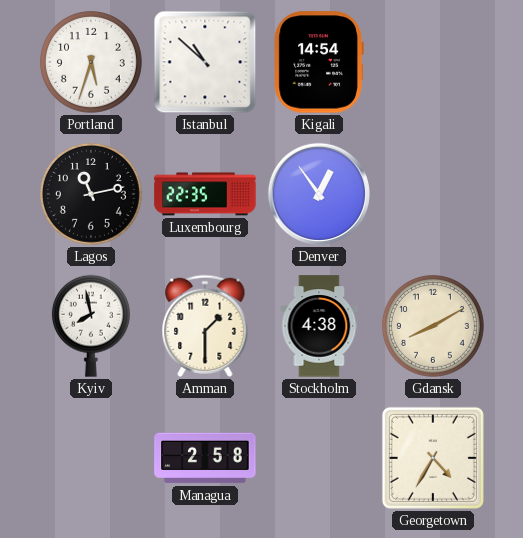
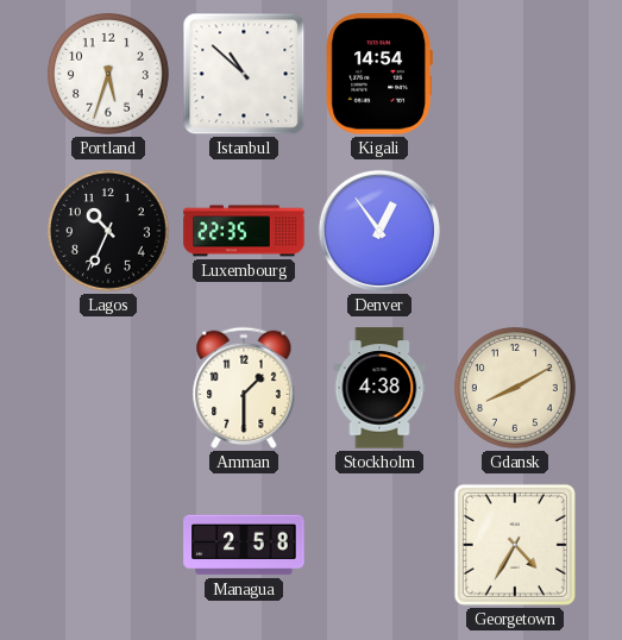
Lagos: 11:13 -> 10:34 (108, 231)
Kyiv: 7:58 -> none (91, 326)
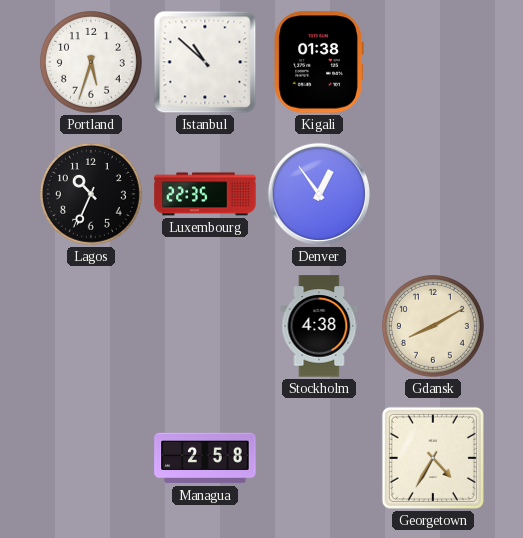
Kigali: 14:54 -> 01:38 (319, 62)
Amman: 1:30 -> none (244, 388)
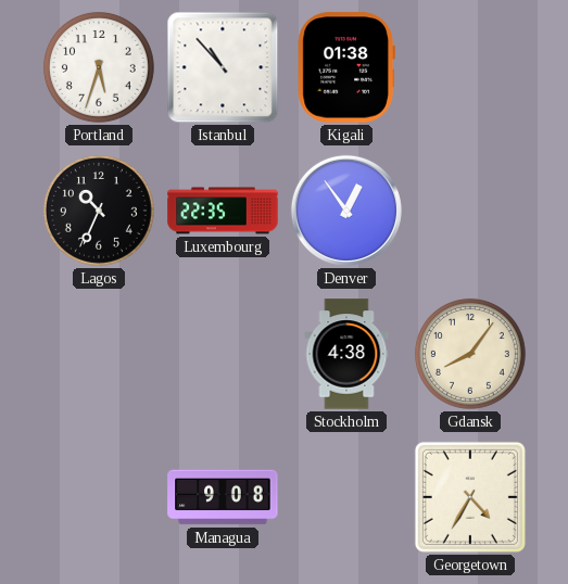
Istanbul: 10:52 -> 10:53 (223, 67)
Gdansk: 8:10 -> 8:06 (470, 354)
Managua: 2:58 -> 9:08 (223, 497)
